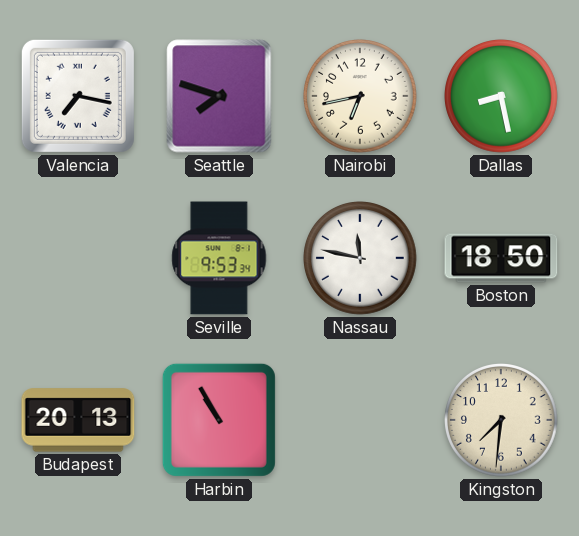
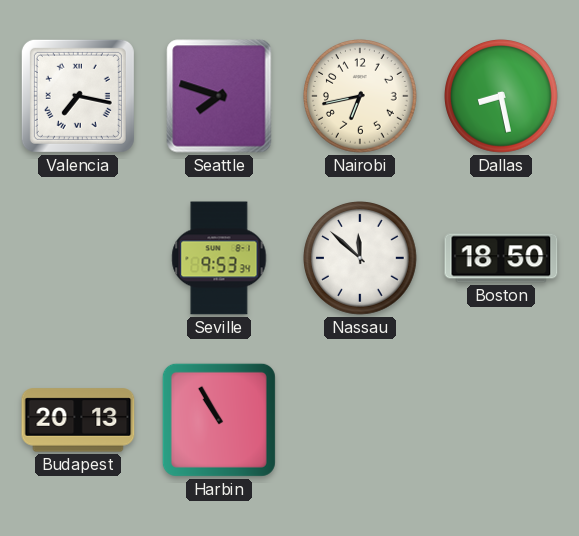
Nassau: 11:47 -> 11:52 (361, 259)
Kingston: 7:31 -> none (502, 421)
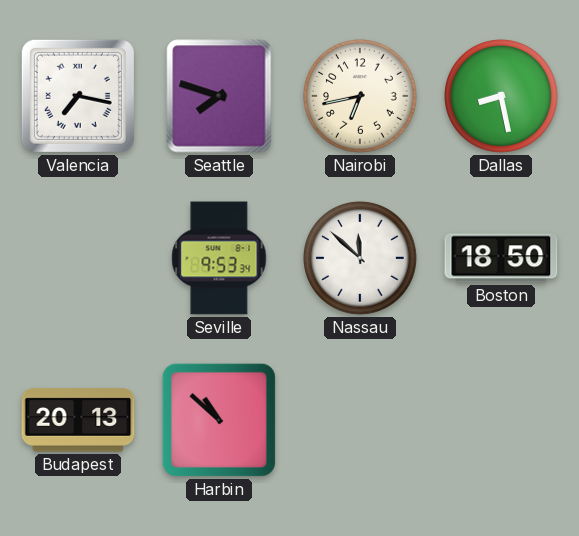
Harbin: 10:55 -> 10:52 (219, 420)
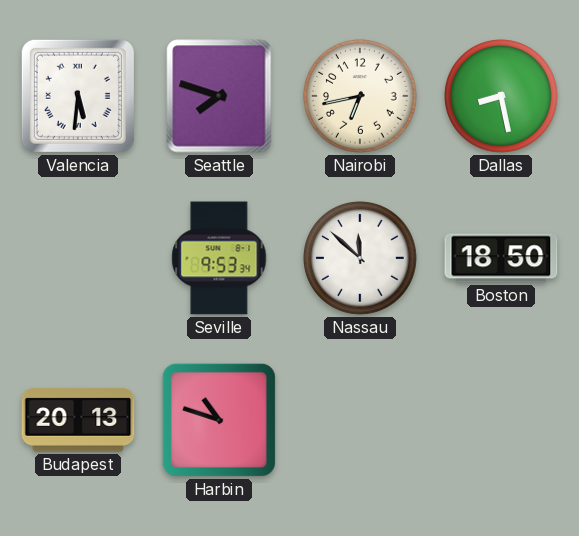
Valencia: 7:17 -> 5:31 (78, 96)
Harbin: 10:52 -> 10:48 (219, 420)
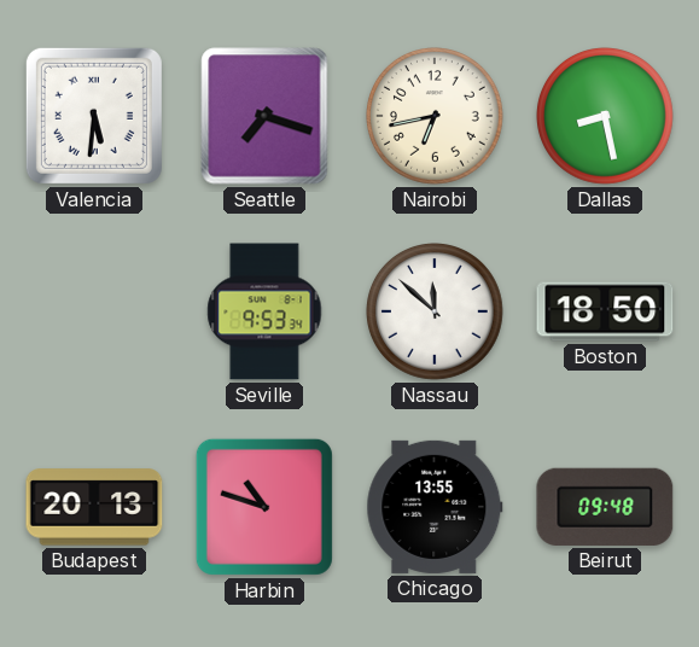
Seattle: 7:48 -> 7:18 (264, 116)
Chicago: none -> 13:55 (435, 507)
Beirut: none -> 09:48 (605, 507)
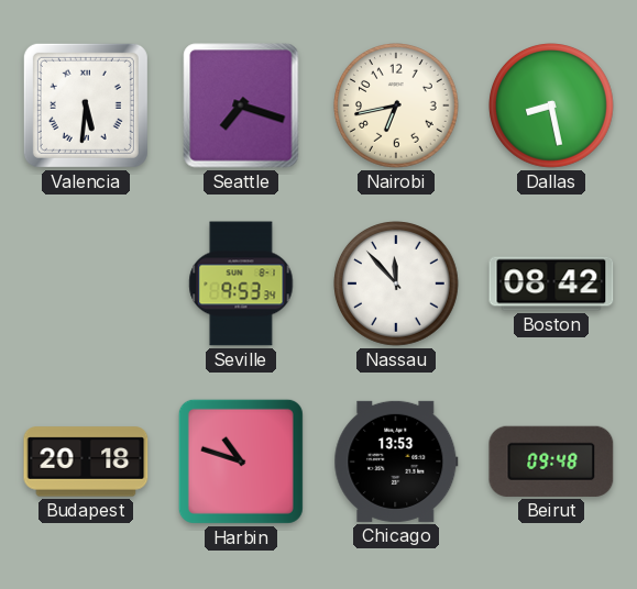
Nassau: 11:52 -> 11:53 (397, 285)
Boston: 18:50 -> 08:42 (551, 284)
Budapest: 20:13 -> 20:18 (86, 462)
Chicago: 13:55 -> 13:53 (396, 462)
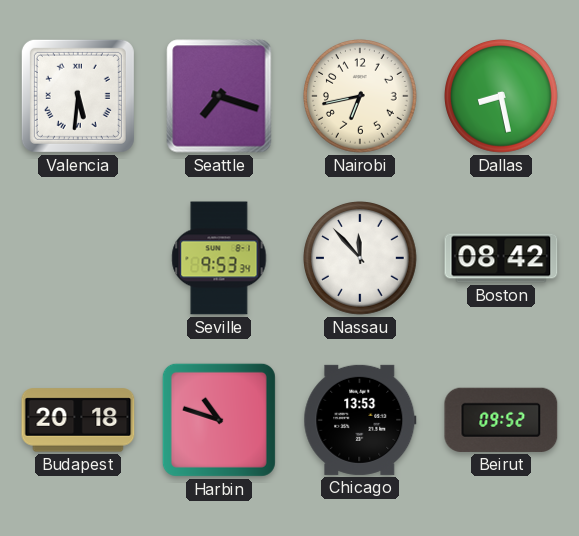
Beirut: 09:48 -> 09:52 (501, 420)
